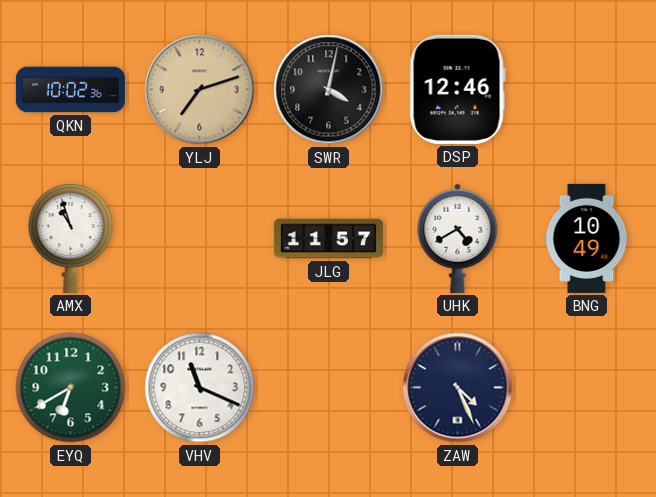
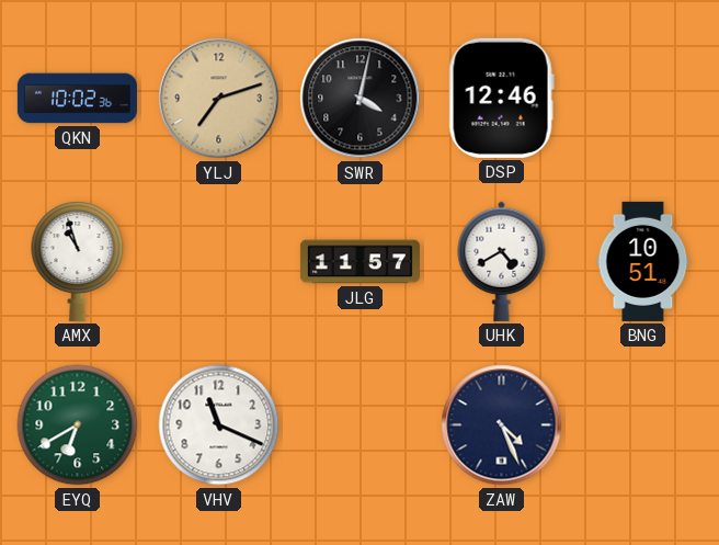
BNG: 10:49 -> 10:51 (643, 261)
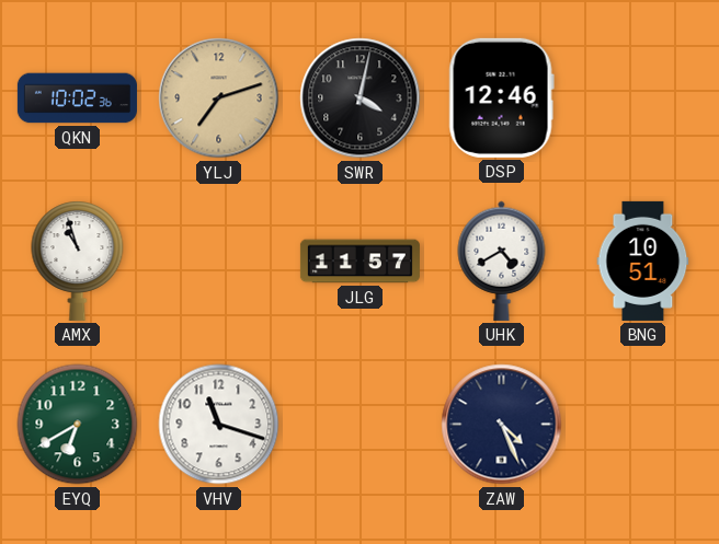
VHV: 11:19 -> 11:18 (219, 425)
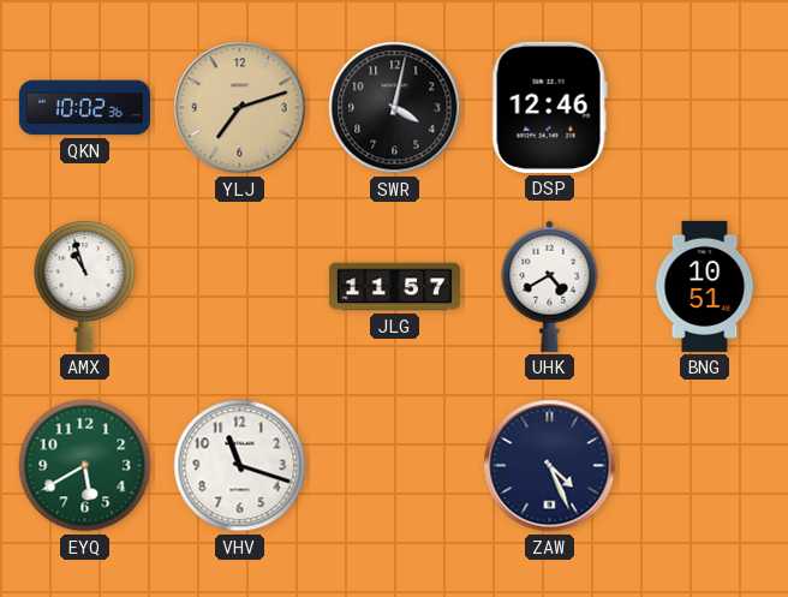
EYQ: 6:40 -> 5:40 (85, 466)
